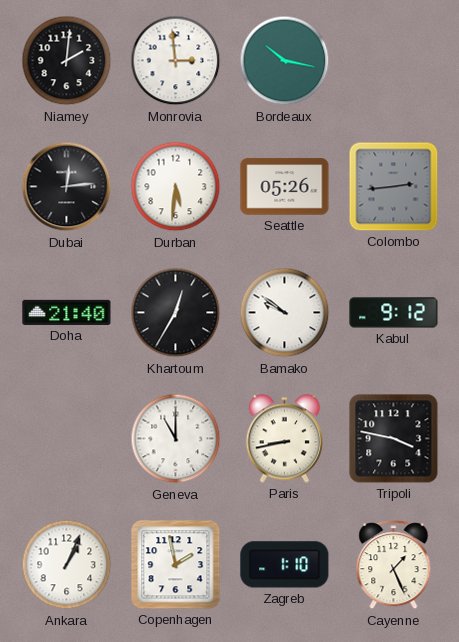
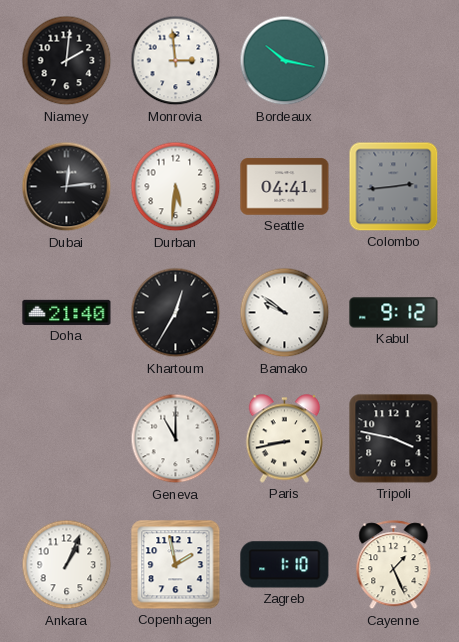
Seattle: 05:26 -> 04:41 (285, 187)
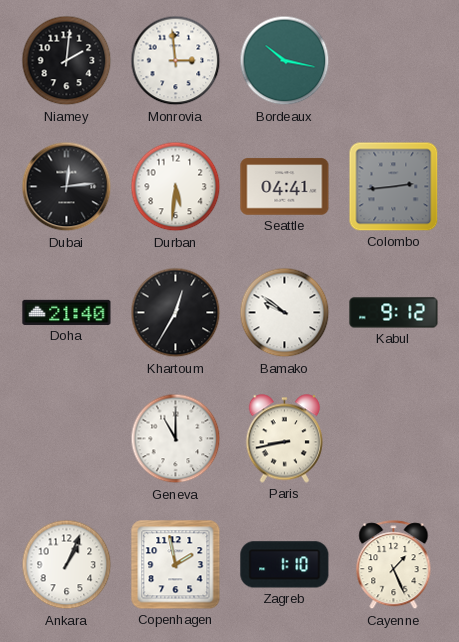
Tripoli: 3:47 -> none (394, 439)
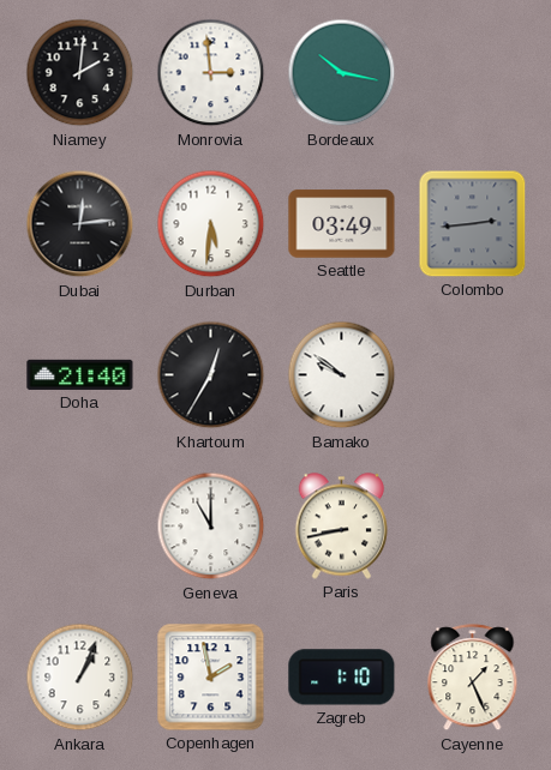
Seattle: 04:41 -> 03:49 (342, 224)
Kabul: 9:12 -> none (394, 313)
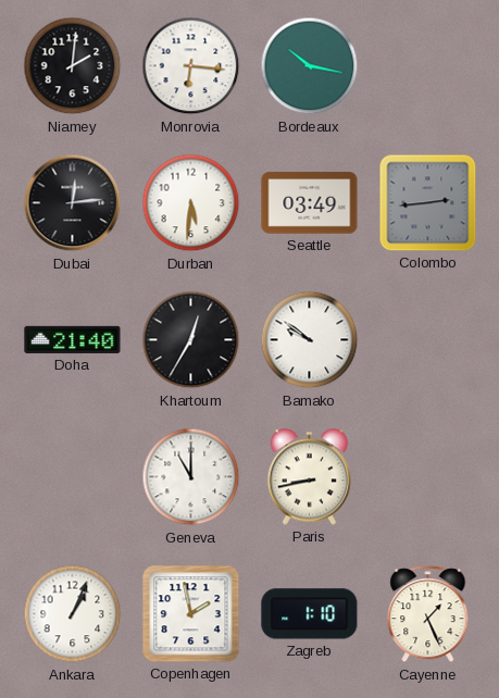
Monrovia: 2:59 -> 6:16 (191, 66)
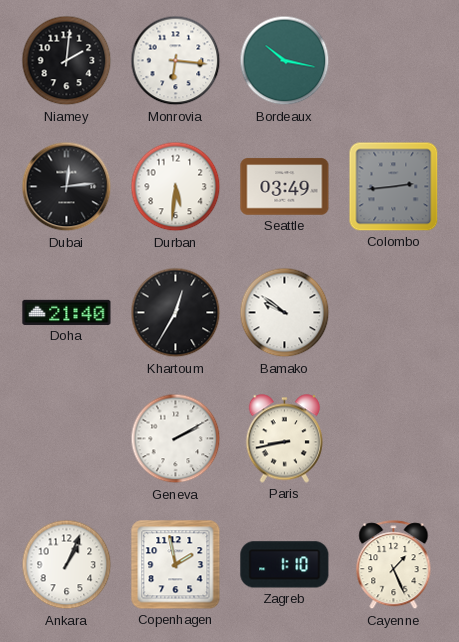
Geneva: 11:00 -> 2:10 (176, 439)
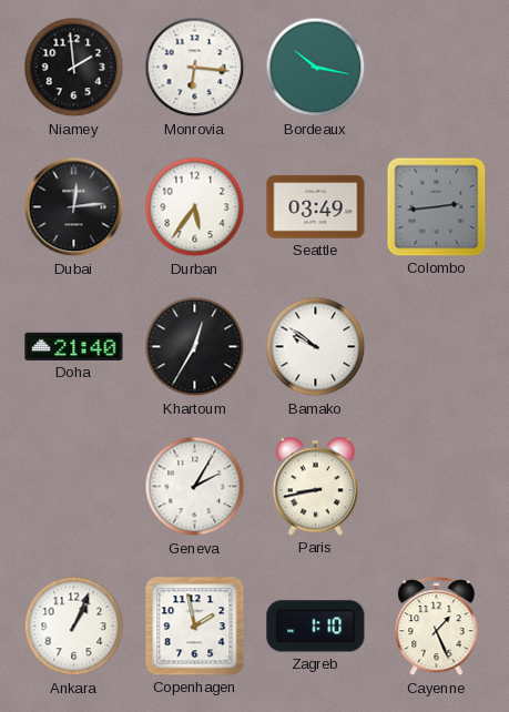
Niamey: 2:01 -> 1:59 (74, 68)
Durban: 5:31 -> 5:36 (195, 207)
Geneva: 2:10 -> 2:05 (195, 487)
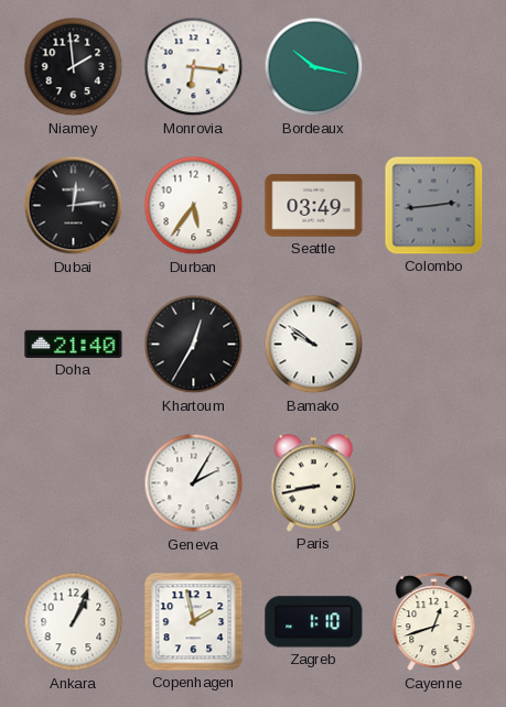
Cayenne: 1:26 -> 12:42 (434, 622)
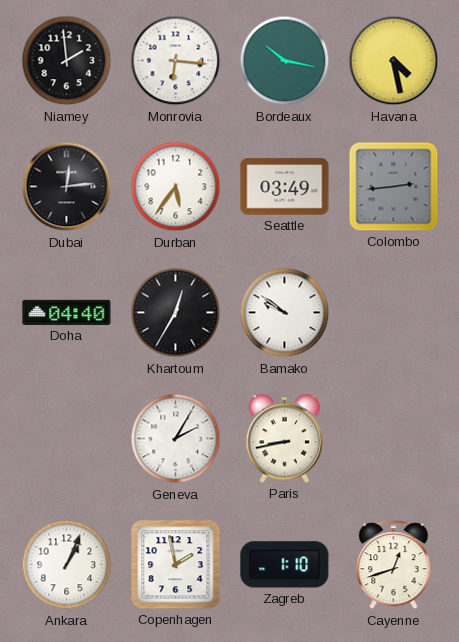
Havana: none -> 4:28 (394, 61)
Doha: 21:40 -> 04:40 (67, 312)
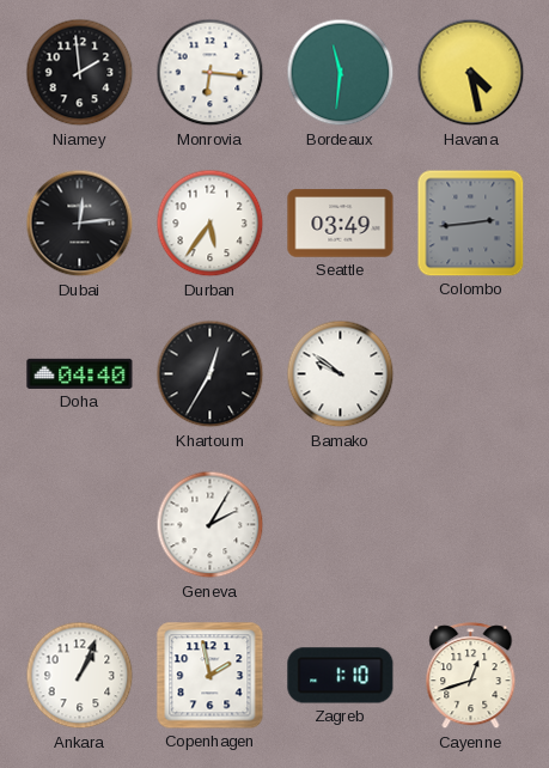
Bordeaux: 10:17 -> 11:31 (341, 73)
Paris: 8:43 -> none (285, 439)
